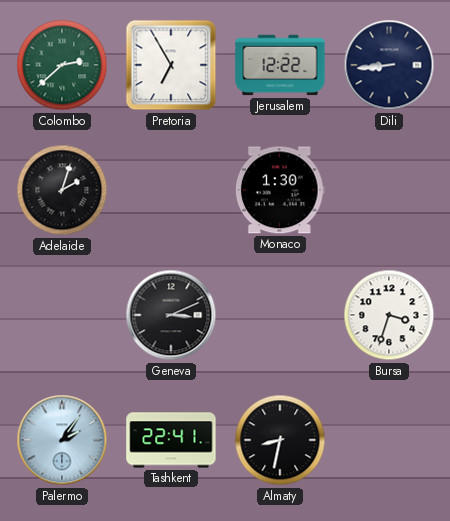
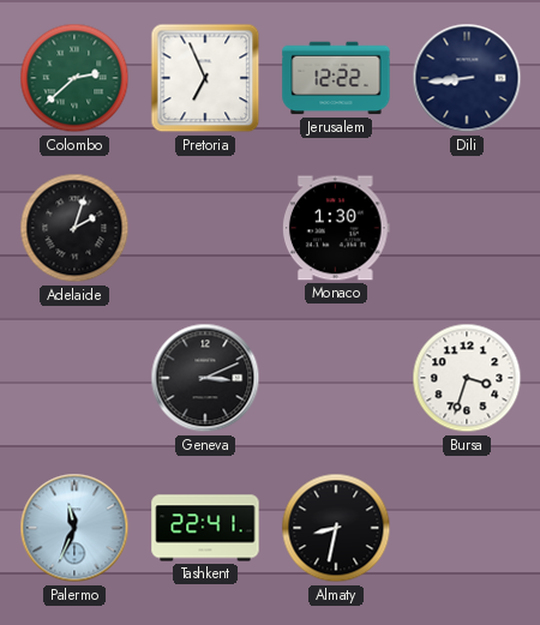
Pretoria: 6:55 -> 6:56 (205, 78)
Palermo: 2:06 -> 11:34 (74, 528)
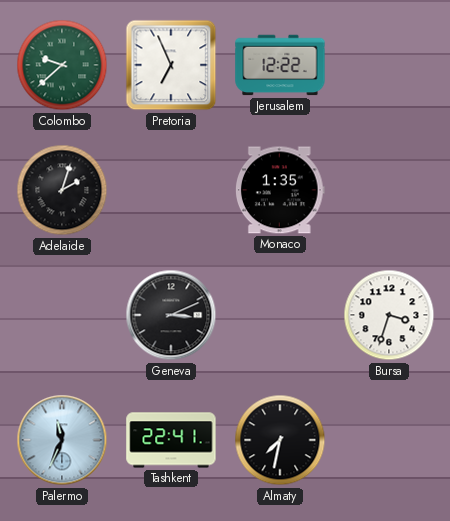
Colombo: 2:38 -> 9:38 (62, 65)
Dili: 8:44 -> none (467, 78)
Monaco: 1:30 -> 1:35 (280, 190)
Almaty: 8:32 -> 7:32 (280, 440)
